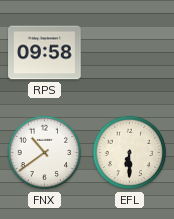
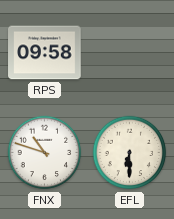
FNX: 10:39 -> 10:48 (45, 153)
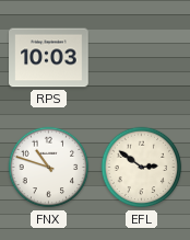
RPS: 09:58 -> 10:03 (49, 58)
EFL: 6:30 -> 2:51 (142, 168)
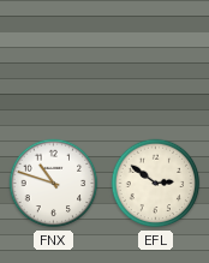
RPS: 10:03 -> none (49, 58)
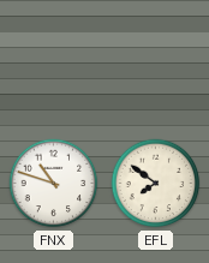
EFL: 2:51 -> 7:51 (156, 184)
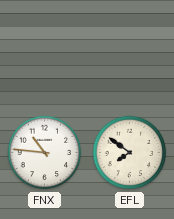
FNX: 10:48 -> 10:46 (45, 153)
